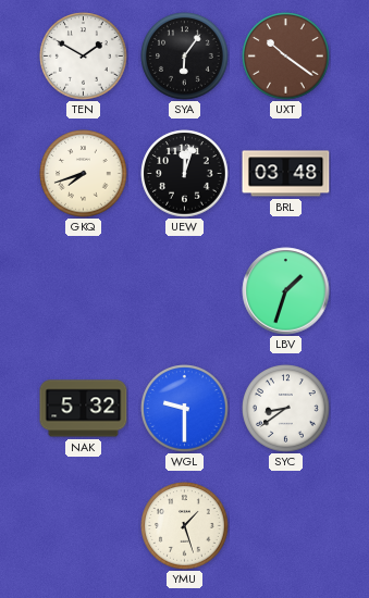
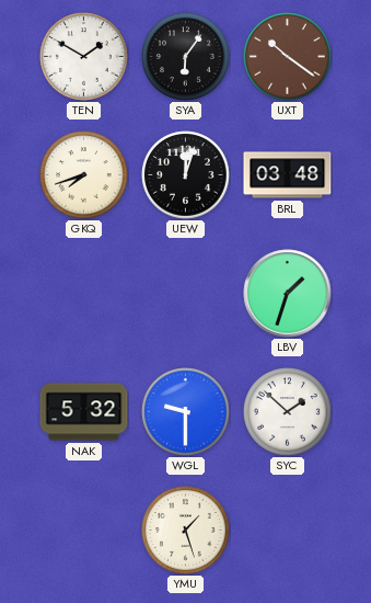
SYC: 8:39 -> 1:52 (288, 412)
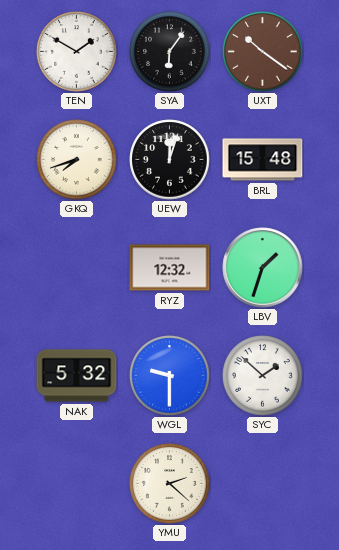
BRL: 03:48 -> 15:48 (263, 160)
RYZ: none -> 12:32 (170, 268)
YMU: 1:27 -> 2:22 (170, 484)
